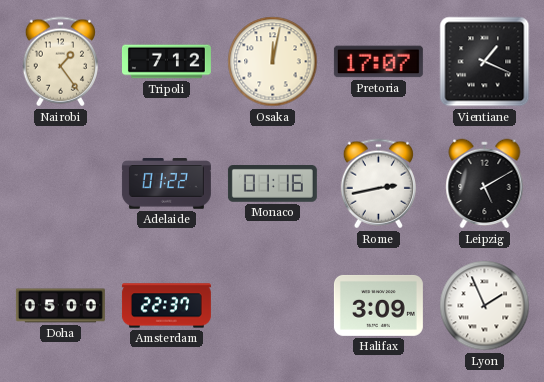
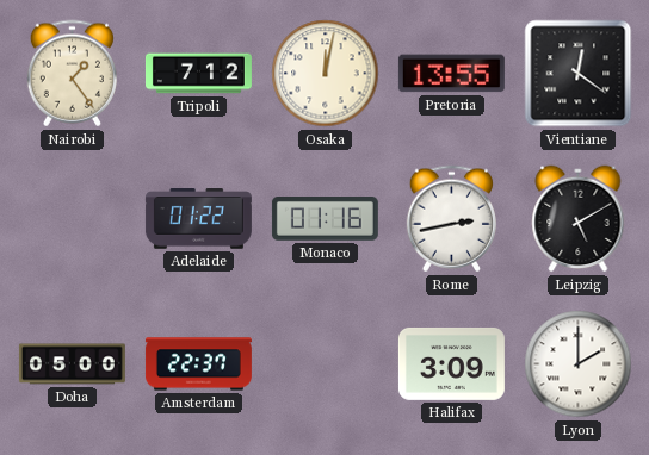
Pretoria: 17:07 -> 13:55 (451, 74)
Vientiane: 1:19 -> 12:21 (579, 74)
Lyon: 1:56 -> 2:00 (579, 364)
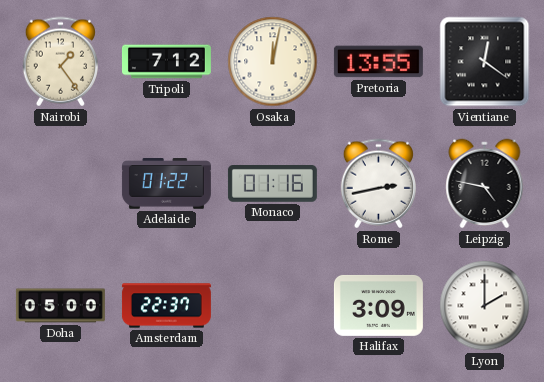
Leipzig: 5:10 -> 4:47 (485, 184)
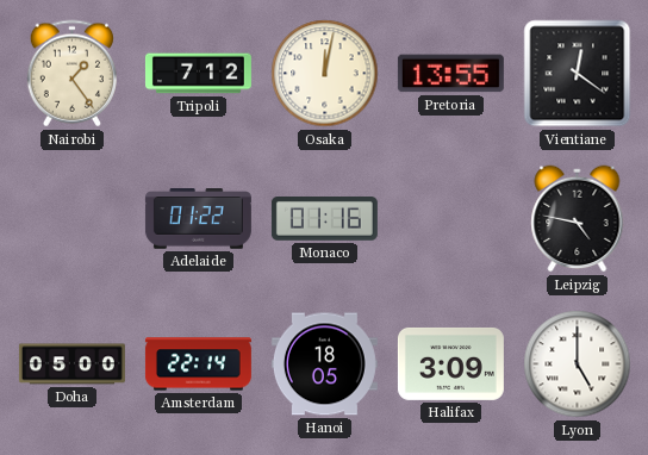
Rome: 2:43 -> none (378, 184)
Amsterdam: 22:37 -> 22:14 (198, 364)
Hanoi: none -> 18:05 (324, 364)
Lyon: 2:00 -> 5:00 (578, 364)
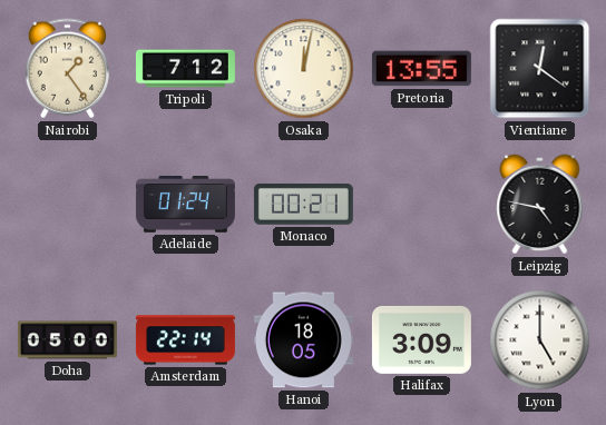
Adelaide: 01:22 -> 01:24 (185, 205)
Monaco: 01:16 -> 00:21 (303, 205)
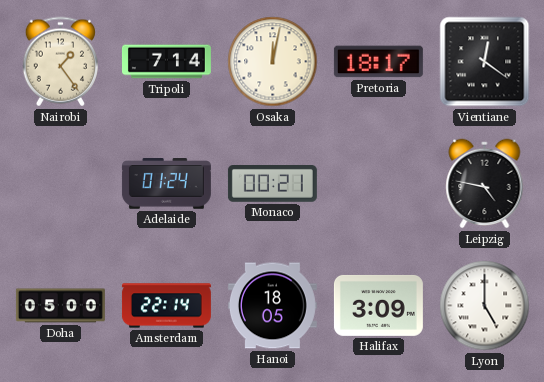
Tripoli: 7:12 -> 7:14 (166, 62)
Pretoria: 13:55 -> 18:17 (378, 62)
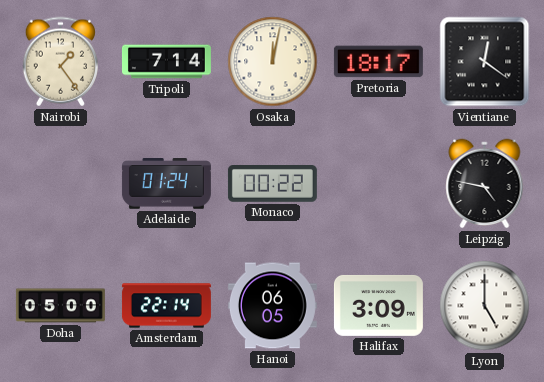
Monaco: 00:21 -> 00:22 (272, 184)
Hanoi: 18:05 -> 06:05 (272, 306)
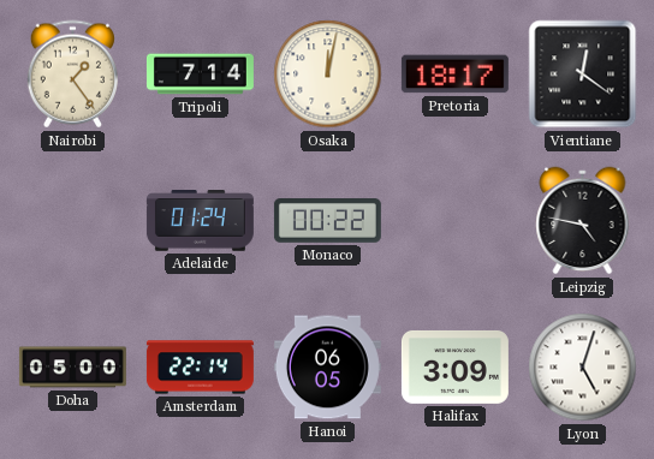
Lyon: 5:00 -> 5:03 (583, 368)
